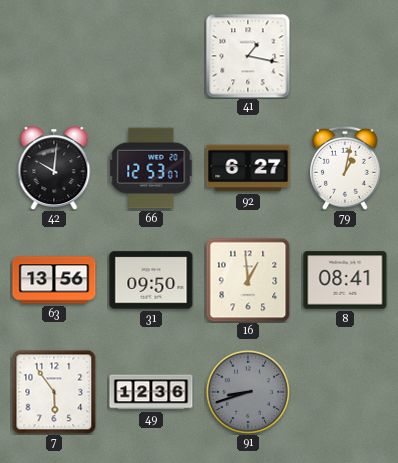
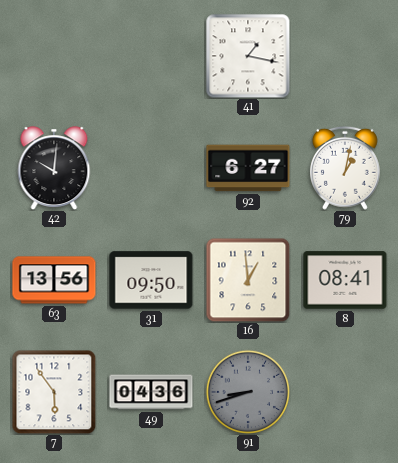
66: 12:53 -> none (151, 168)
49: 12:36 -> 04:36 (151, 392)
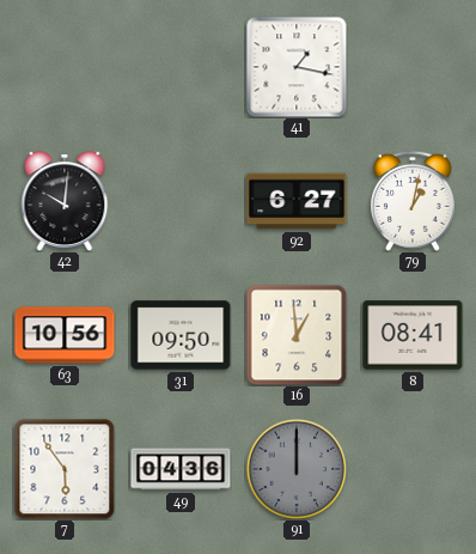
63: 13:56 -> 10:56 (65, 335)
91: 8:42 -> 12:00 (297, 469)
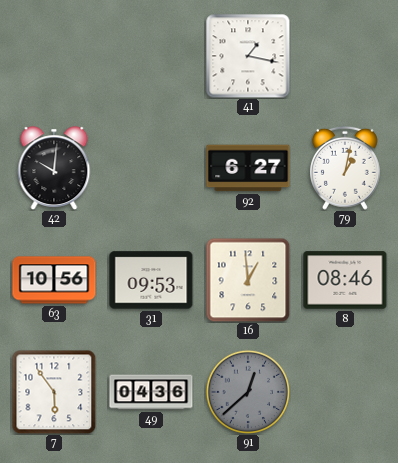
31: 09:50 -> 09:53 (151, 280)
8: 08:41 -> 08:46 (345, 280)
91: 12:00 -> 12:38 (248, 392)
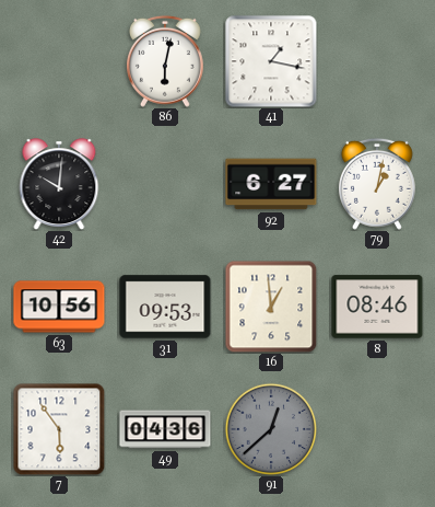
86: none -> 6:02 (165, 61)
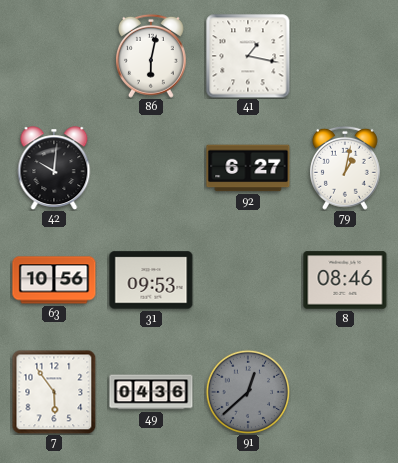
16: 12:59 -> none (271, 307)
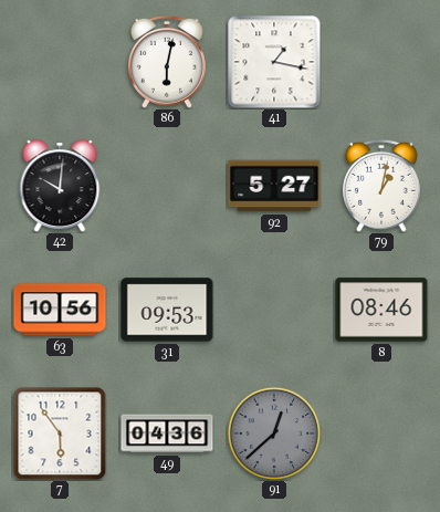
92: 6:27 -> 5:27 (274, 186)
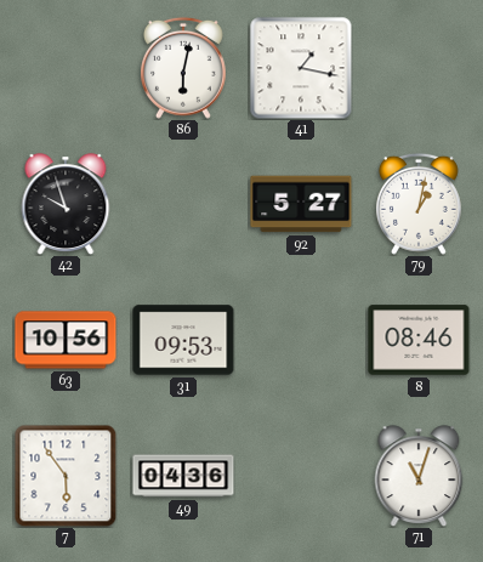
42: 10:01 -> 9:57 (66, 204)
91: 12:38 -> none (274, 433)
71: none -> 11:03 (419, 476)
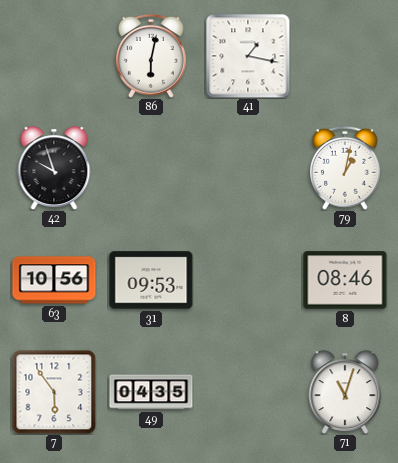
92: 5:27 -> none (301, 204)
49: 04:36 -> 04:35 (151, 392)
